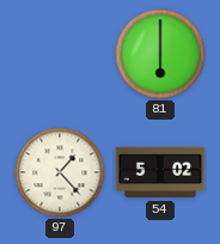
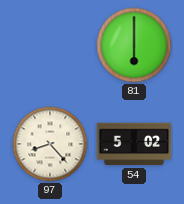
97: 1:23 -> 8:23 (50, 144)
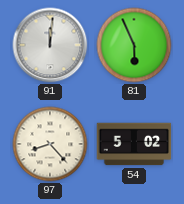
91: none -> 12:01 (50, 45)
81: 6:00 -> 5:56 (134, 45)
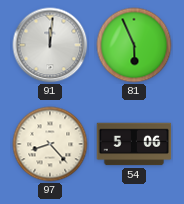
54: 5:02 -> 5:06 (134, 144)
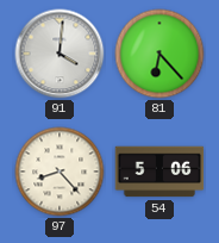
91: 12:01 -> 4:01 (60, 54)
81: 5:56 -> 6:23 (159, 54)
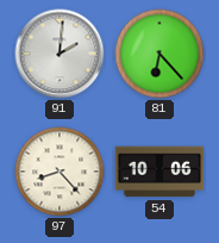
91: 4:01 -> 2:01 (60, 54)
54: 5:06 -> 10:06 (159, 172)
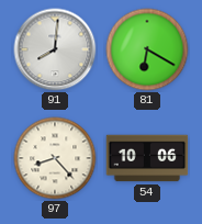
91: 2:01 -> 8:01 (55, 49)
81: 6:23 -> 6:20 (147, 49)
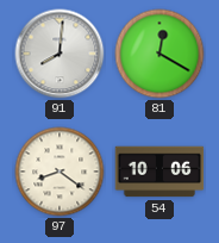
81: 6:20 -> 12:20 (159, 54)
97: 8:23 -> 8:21 (60, 172)
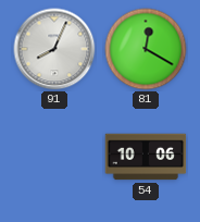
91: 8:01 -> 8:04 (54, 49)
97: 8:21 -> none (60, 172)
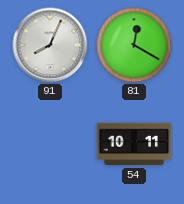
54: 10:06 -> 10:11 (134, 144)
